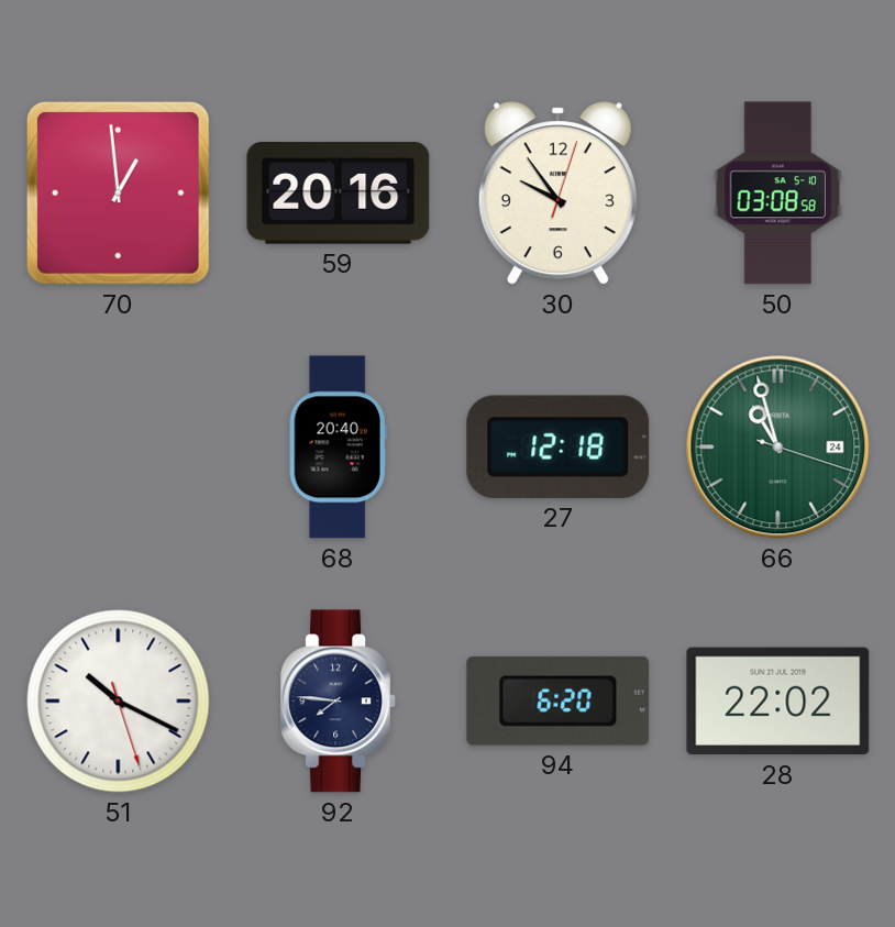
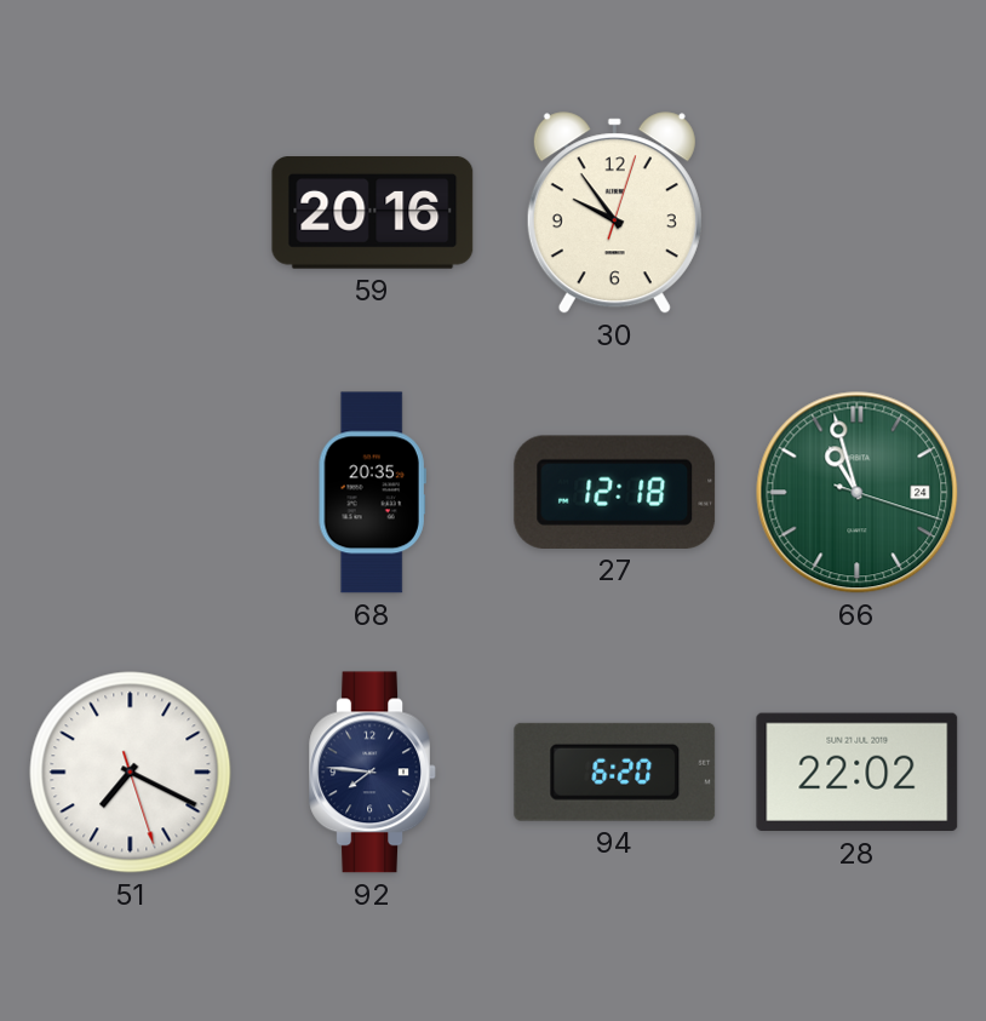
70: 12:59 -> none (118, 192)
50: 03:08 -> none (777, 194)
68: 20:40 -> 20:35 (372, 493)
51: 10:19 -> 7:19 (131, 773)
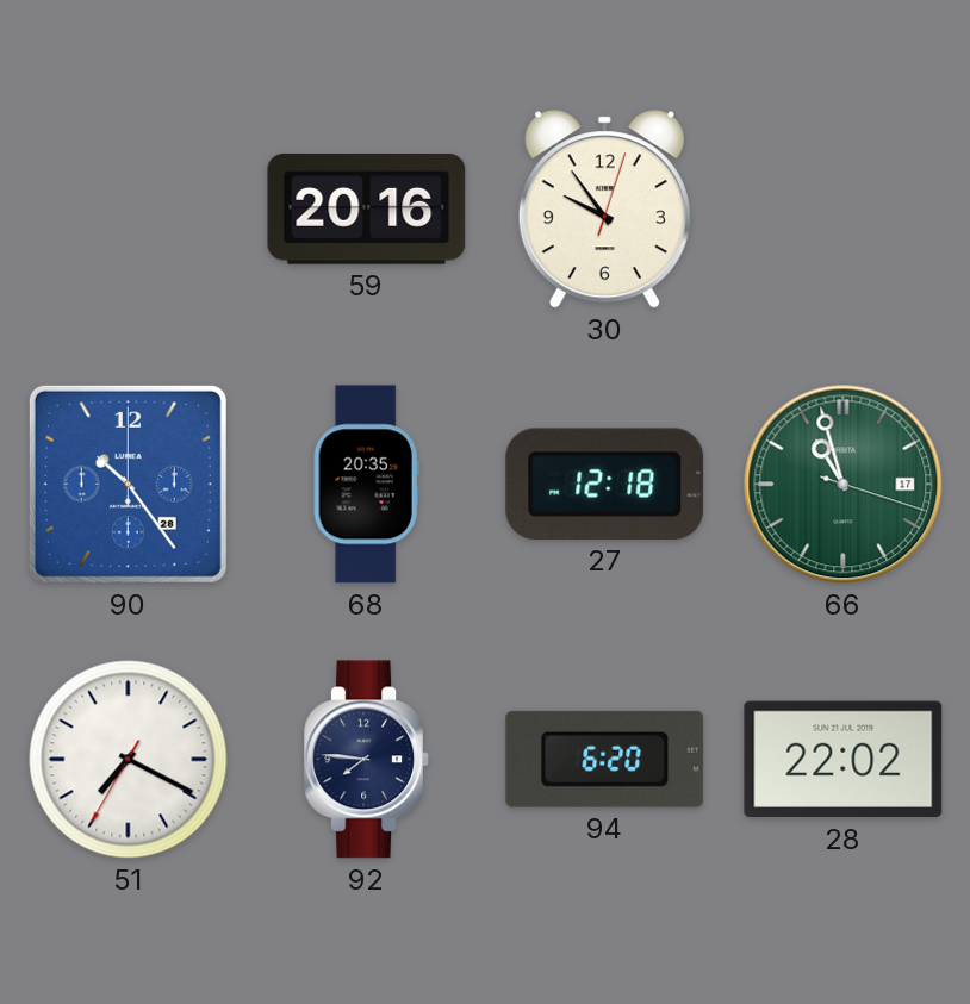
90: none -> 10:24 (128, 484)
66 date: 24 -> 17 (844, 485)
51: 7:19:27 -> 7:19:35 (129, 760)
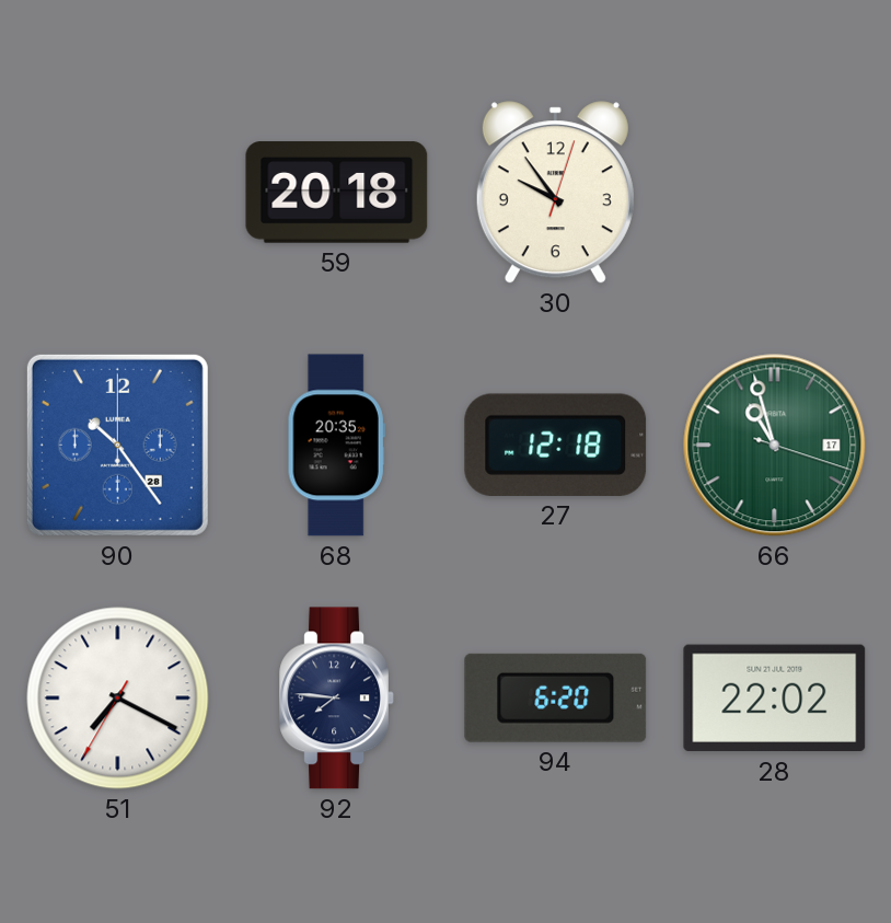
59: 20:16 -> 20:18 (337, 193)
